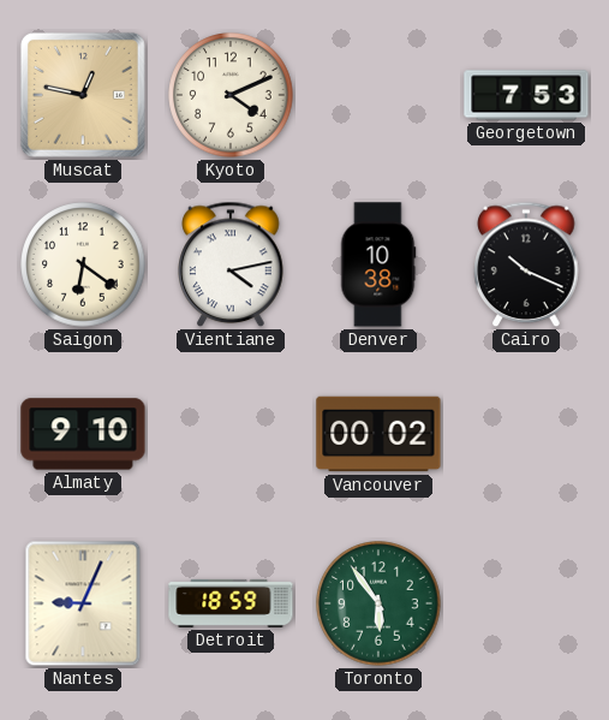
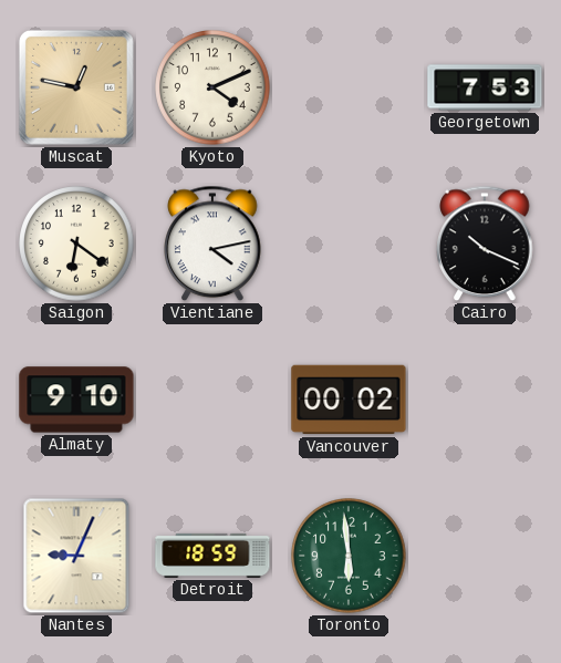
Denver: 10:38 -> none (378, 264)
Toronto: 5:54 -> 5:59 (349, 556)
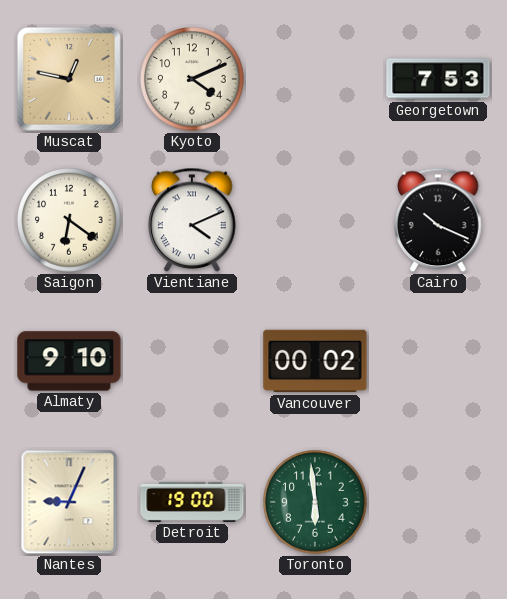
Vientiane: 4:13 -> 4:11 (192, 220)
Detroit: 18:59 -> 19:00 (192, 502)
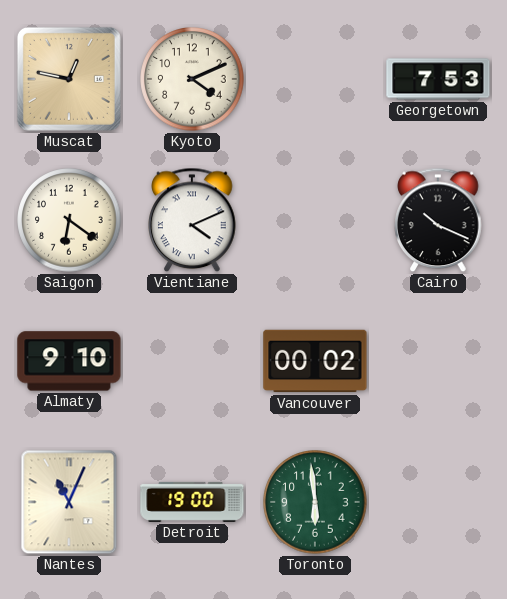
Nantes: 9:04 -> 11:04 (69, 502)
